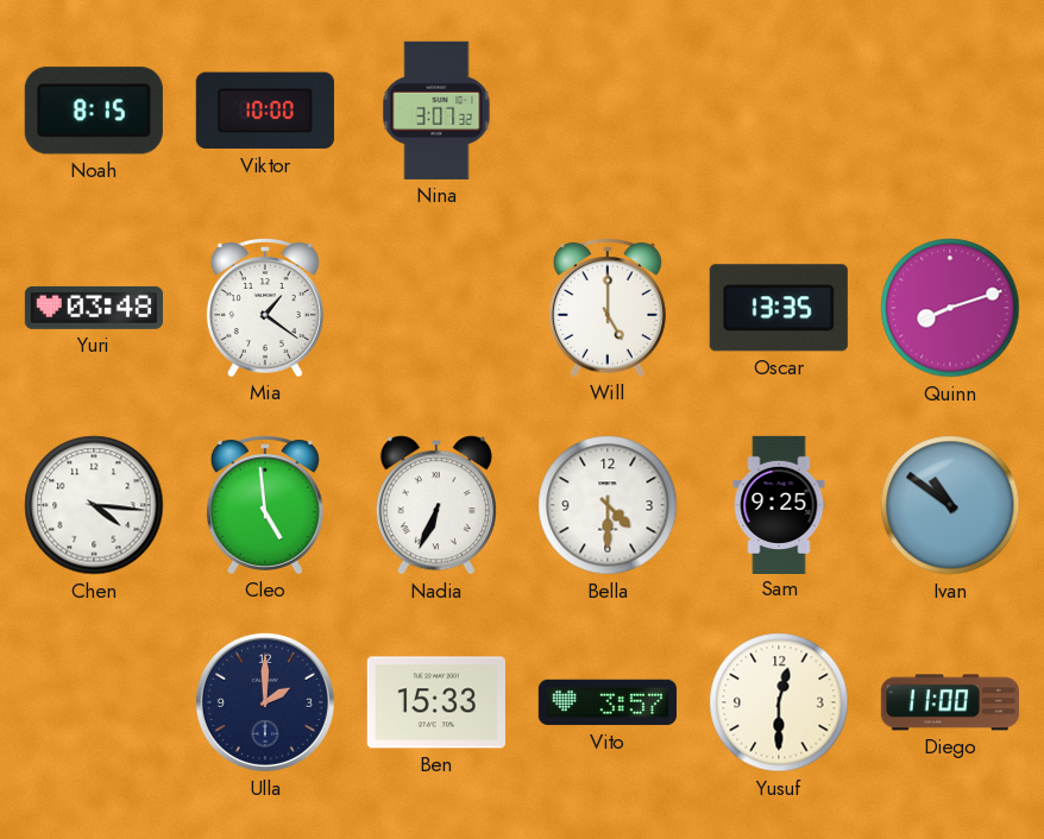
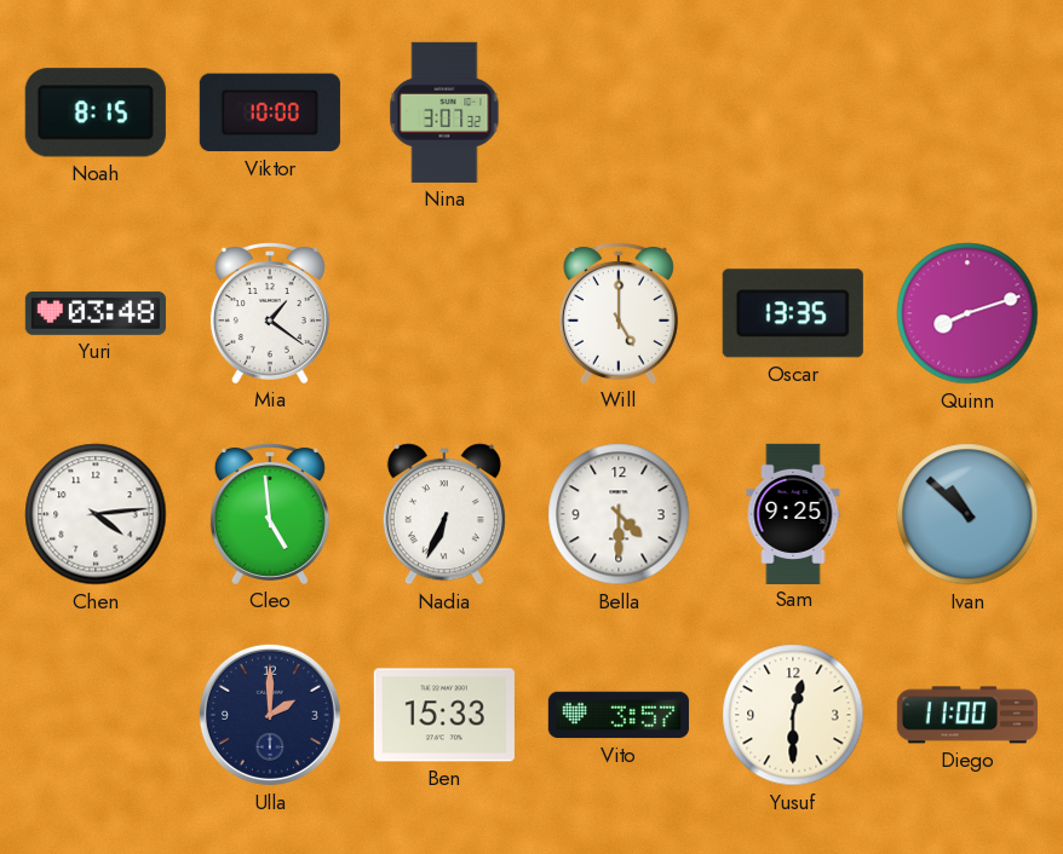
Chen: 4:16 -> 4:14 (96, 514)
Ivan: 10:51 -> 10:52 (967, 514)
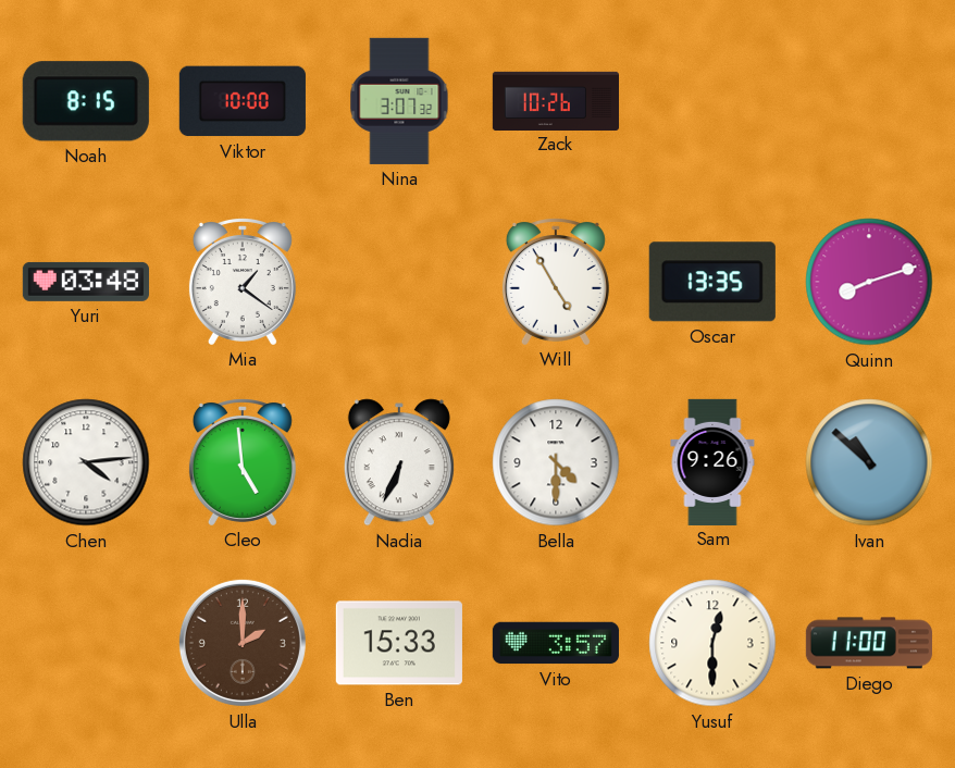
Zack: none -> 10:26 (555, 100)
Will: 5:00 -> 4:55 (556, 282)
Sam: 9:25 -> 9:26 (712, 461)
Ulla dial: navy -> brown (243, 643)
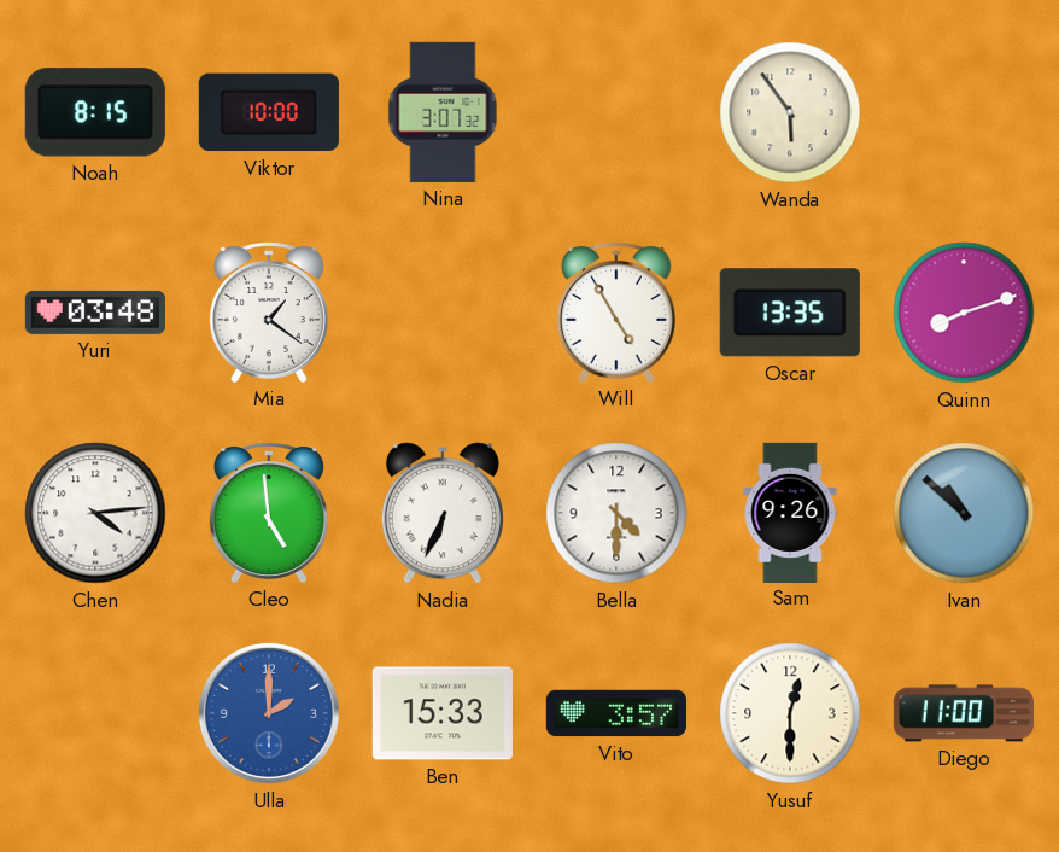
Zack: 10:26 -> none (555, 100)
Wanda: none -> 5:54 (790, 112)
Ulla dial: brown -> blue (269, 713)
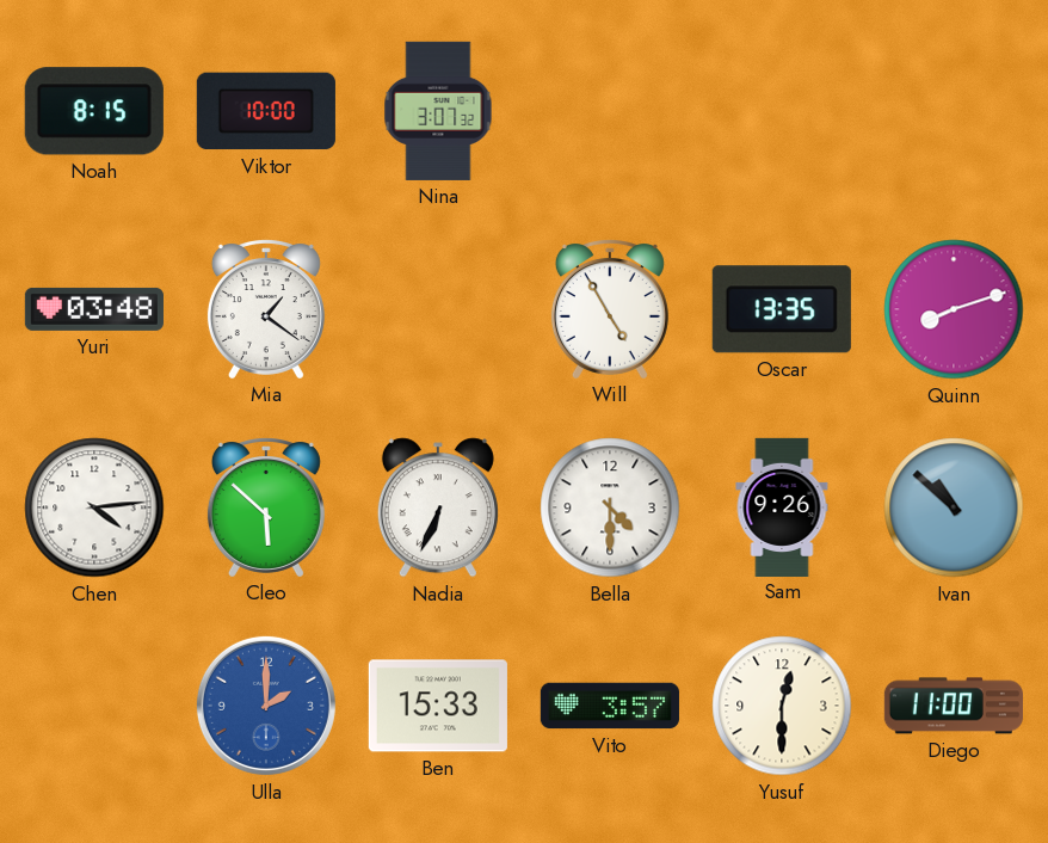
Wanda: 5:54 -> none (790, 112)
Cleo: 4:59 -> 5:52 (266, 507)
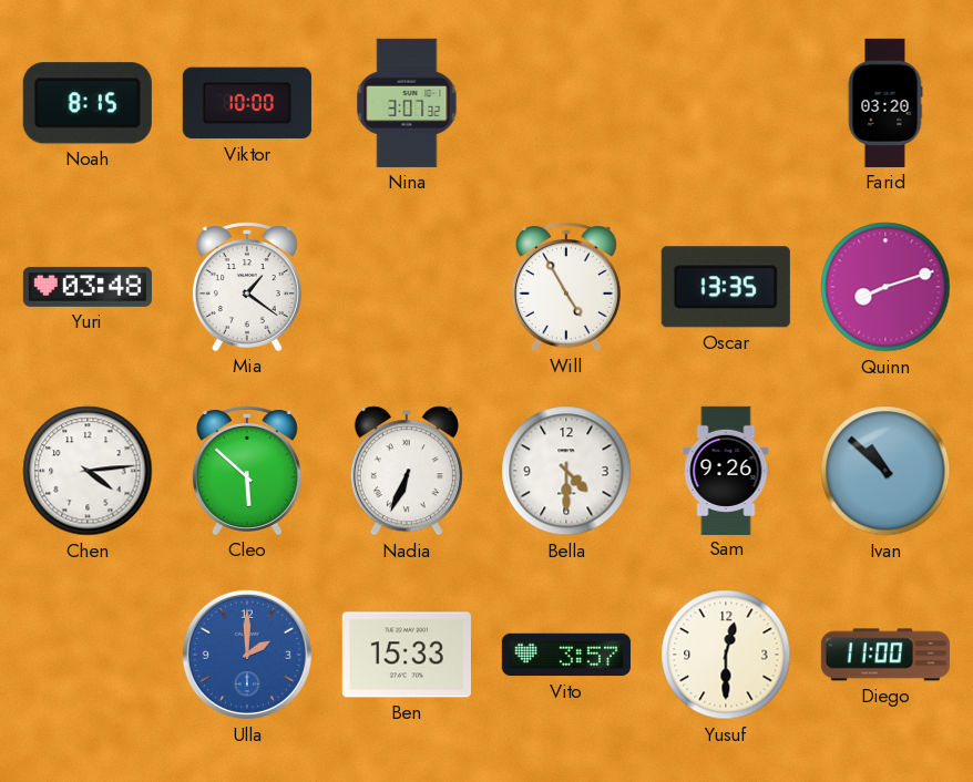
Farid: none -> 03:20 (885, 103)
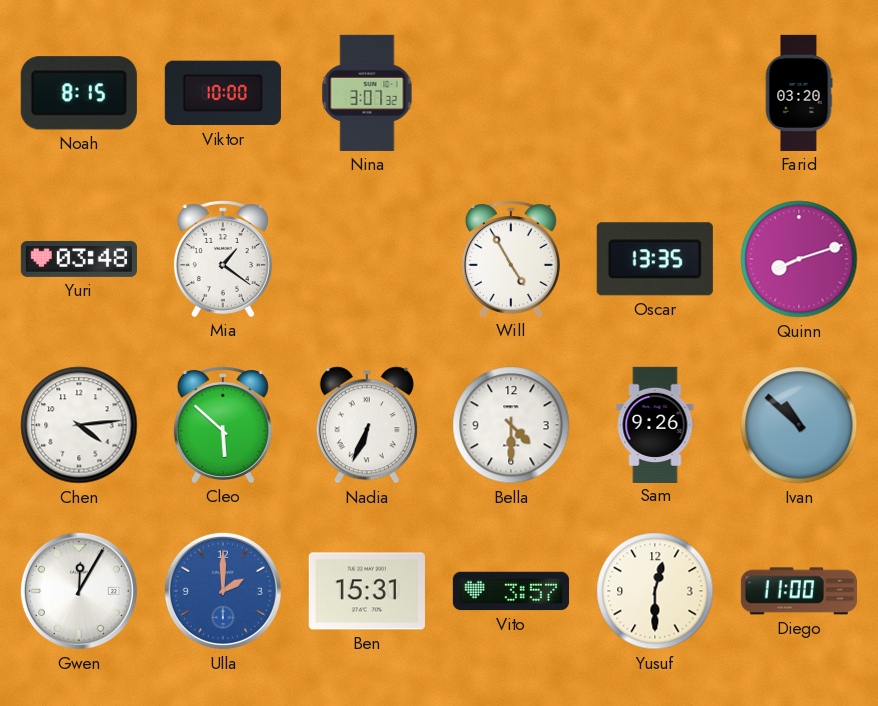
Gwen: none -> 12:05 (79, 591)
Ben: 15:33 -> 15:31 (367, 591)
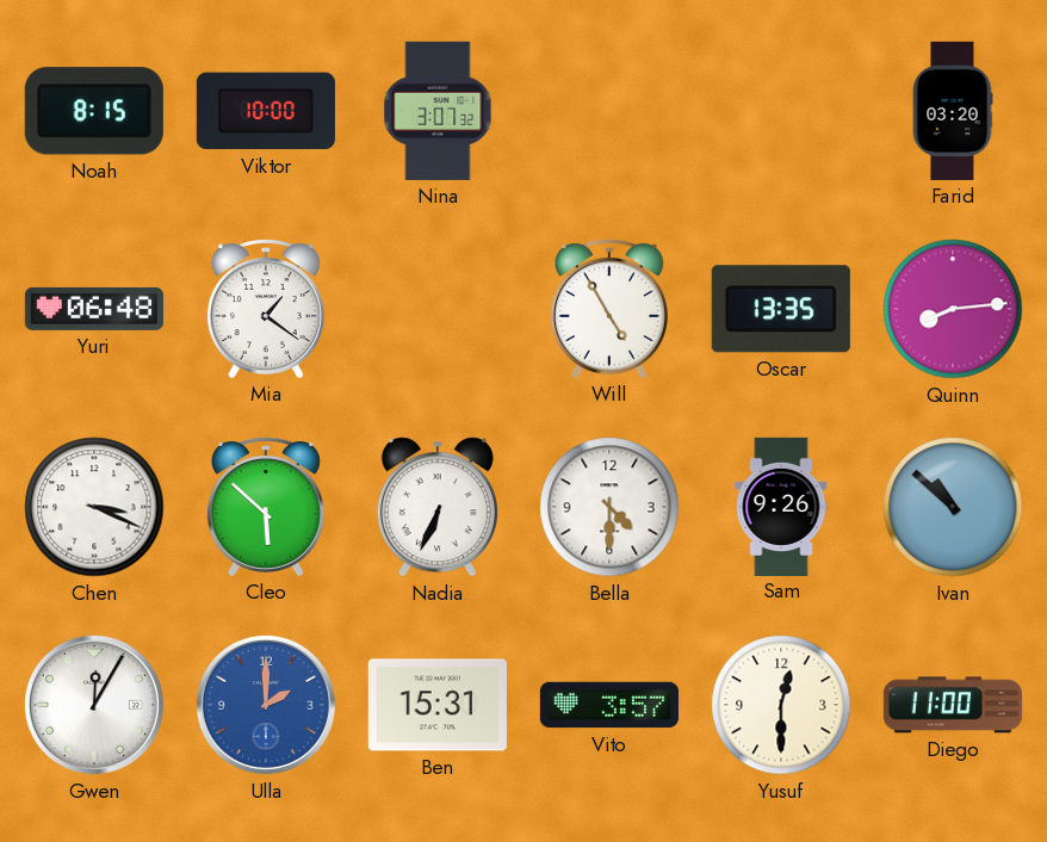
Yuri: 03:48 -> 06:48 (94, 309)
Quinn: 8:12 -> 8:14 (953, 309)
Chen: 4:14 -> 3:19 (94, 507)
